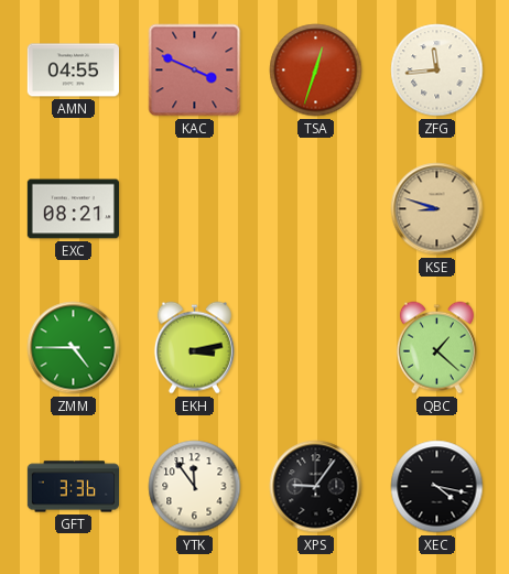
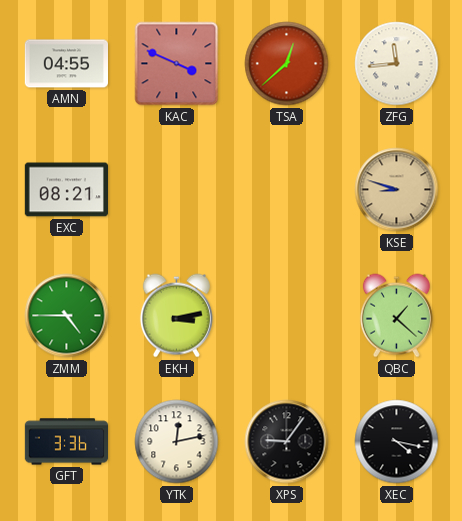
TSA: 12:33 -> 12:38 (287, 64)
YTK: 11:54 -> 12:13 (177, 442)
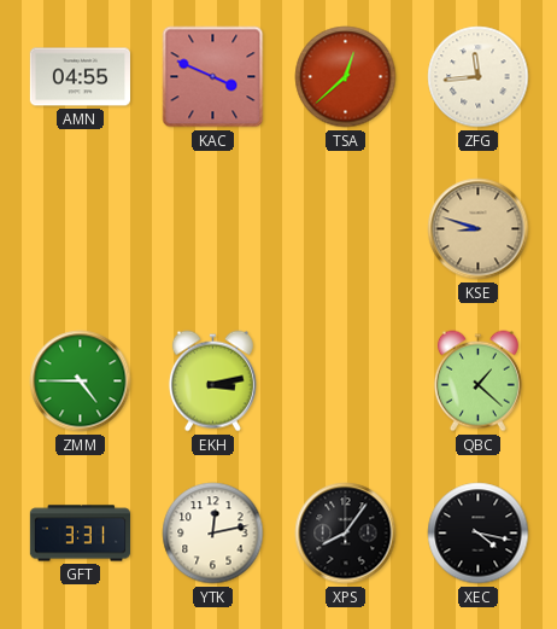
EXC: 08:21 -> none (66, 190)
GFT: 3:36 -> 3:31 (81, 534)
XPS: 9:06 -> 8:06 (346, 534)
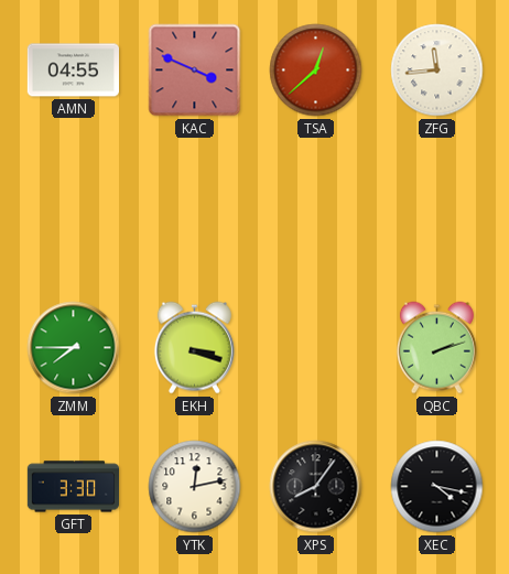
KSE: 8:48 -> none (479, 229)
ZMM: 4:45 -> 7:45 (74, 348)
EKH: 3:13 -> 3:18 (194, 348)
QBC: 1:22 -> 2:12 (436, 348)
GFT: 3:31 -> 3:30 (74, 487)
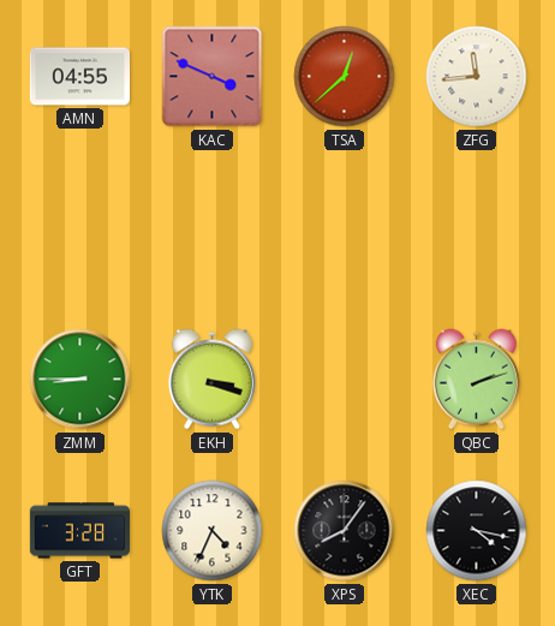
ZMM: 7:45 -> 8:45 (80, 380)
GFT: 3:30 -> 3:28 (80, 531)
YTK: 12:13 -> 4:34 (213, 531)
